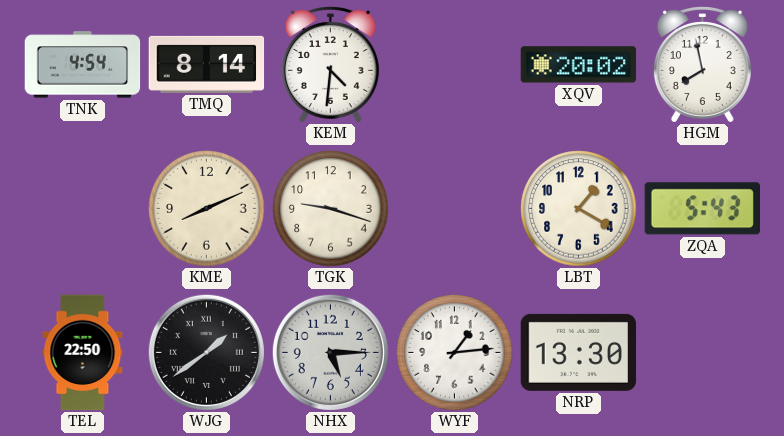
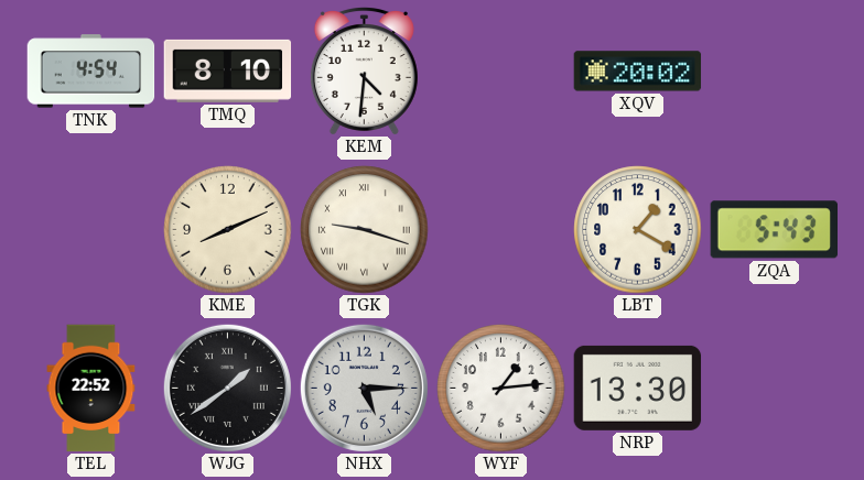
TMQ: 8:14 -> 8:10 (228, 70)
HGM: 7:58 -> none (702, 65)
TGK numerals: Arabic -> Roman (365, 230)
TEL: 22:50 -> 22:52 (91, 389)
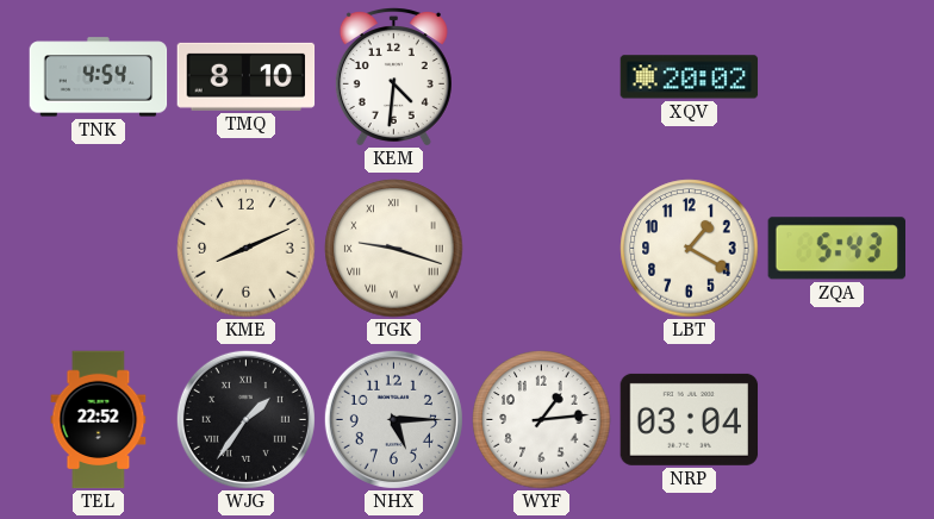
WJG: 1:39 -> 1:36 (245, 419)
NRP: 13:30 -> 03:04 (690, 419)
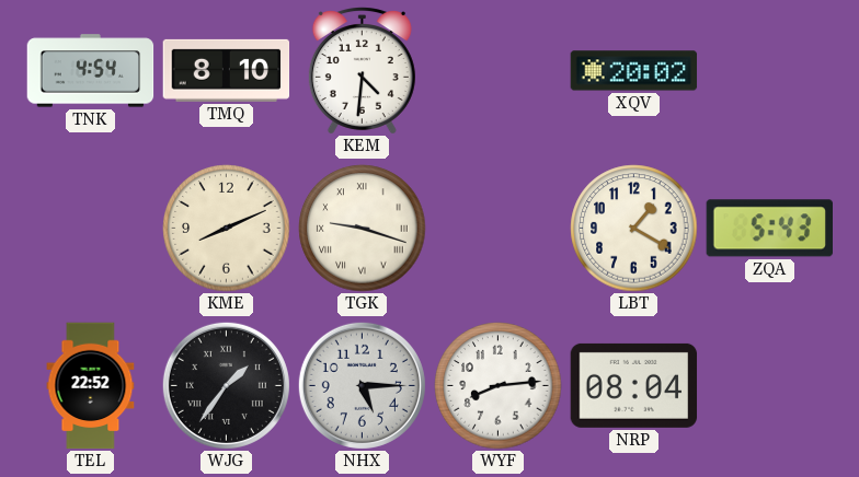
WYF: 1:14 -> 8:14 (499, 386)
NRP: 03:04 -> 08:04 (634, 385)
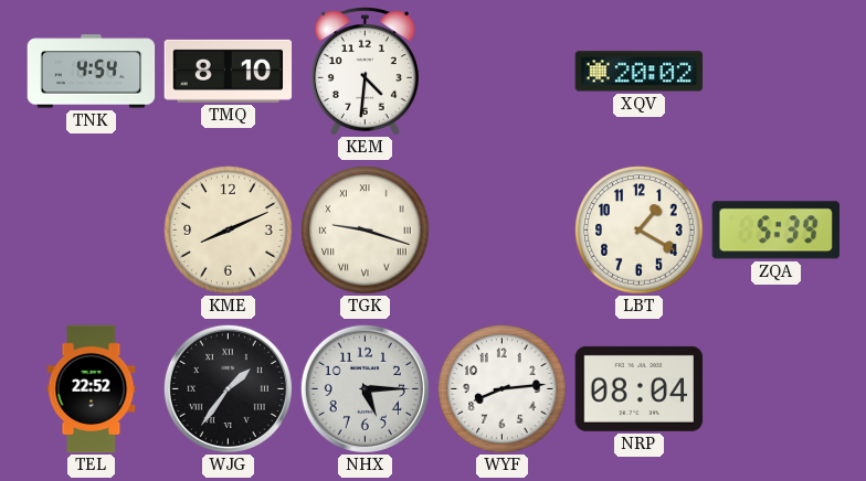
ZQA: 5:43 -> 5:39 (775, 231)
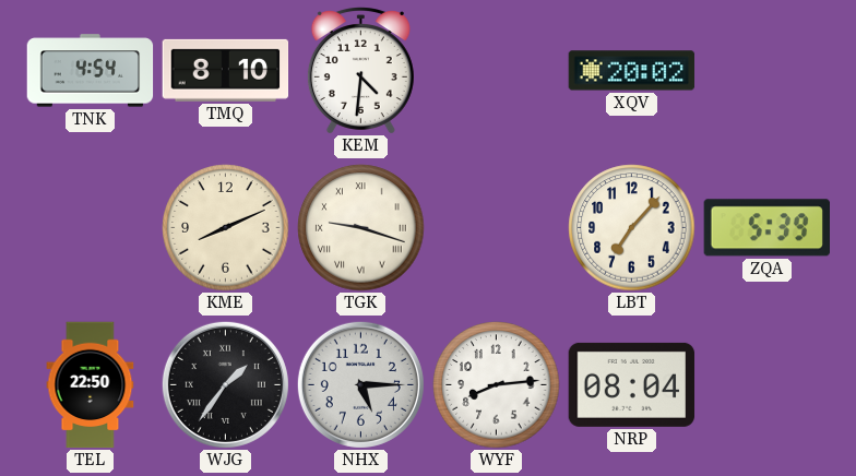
LBT: 1:20 -> 7:07 (632, 228)
TEL: 22:52 -> 22:50 (91, 385)
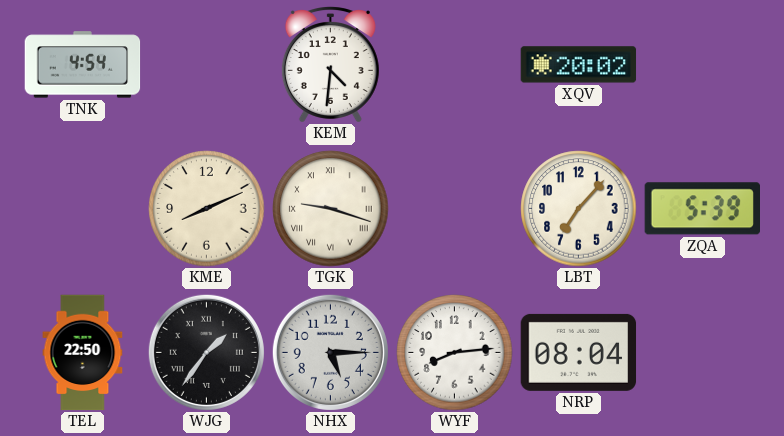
TMQ: 8:10 -> none (226, 70)
